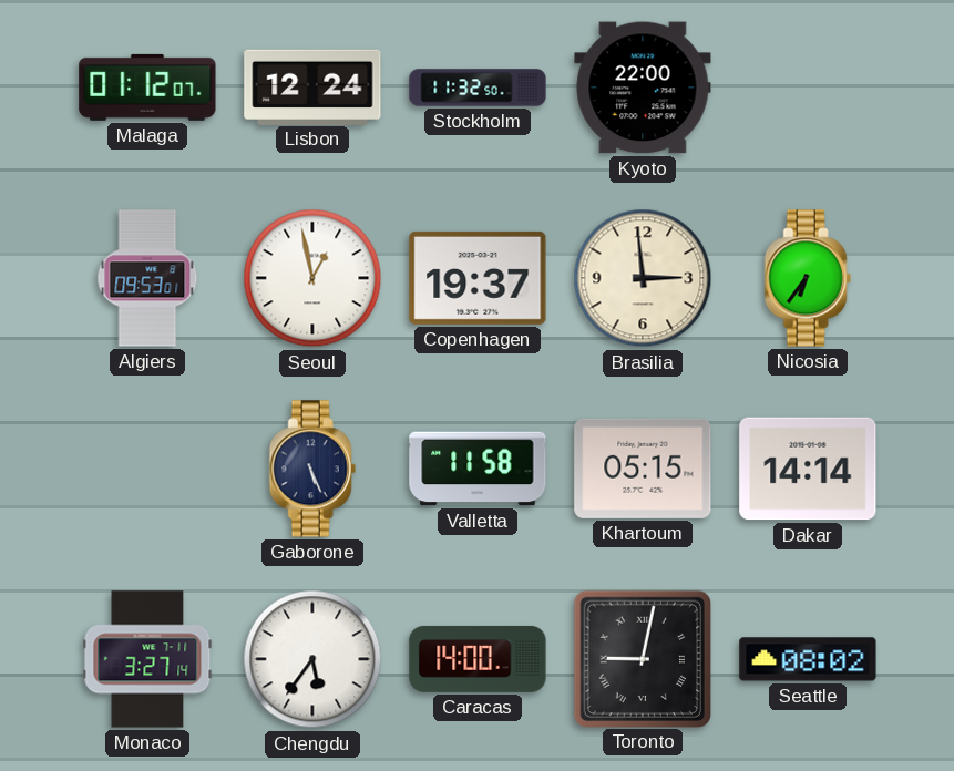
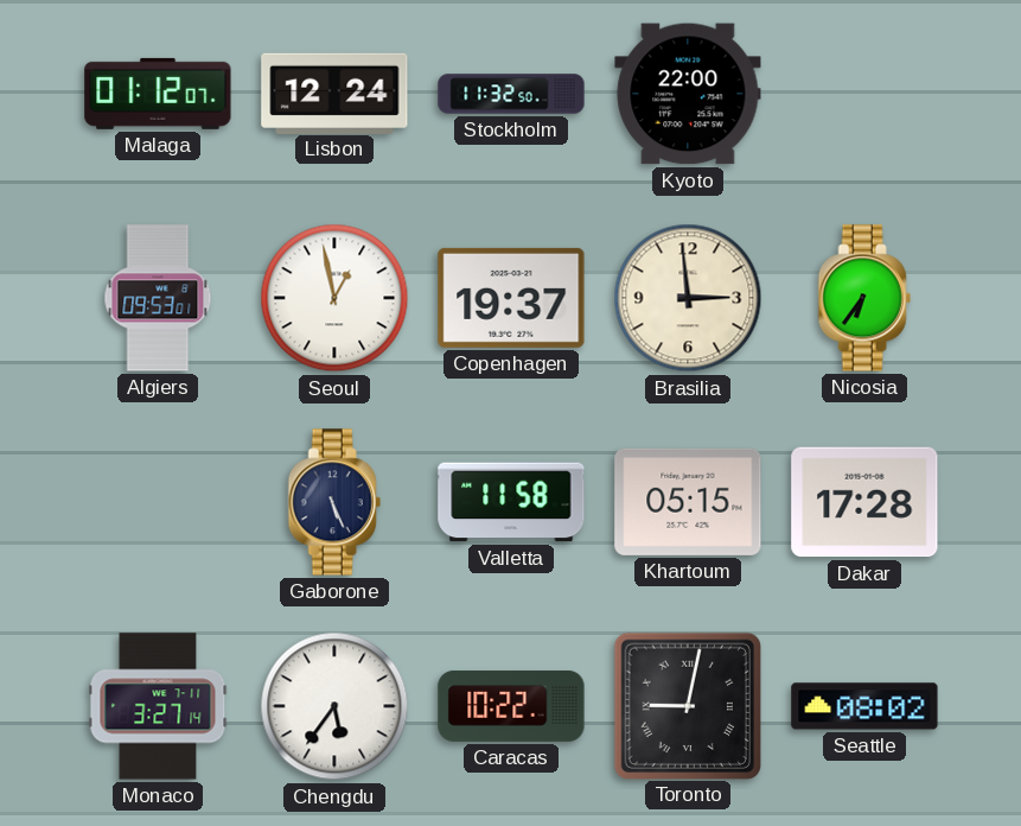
Dakar: 14:14 -> 17:28 (864, 502)
Caracas: 14:00 -> 10:22 (511, 706)
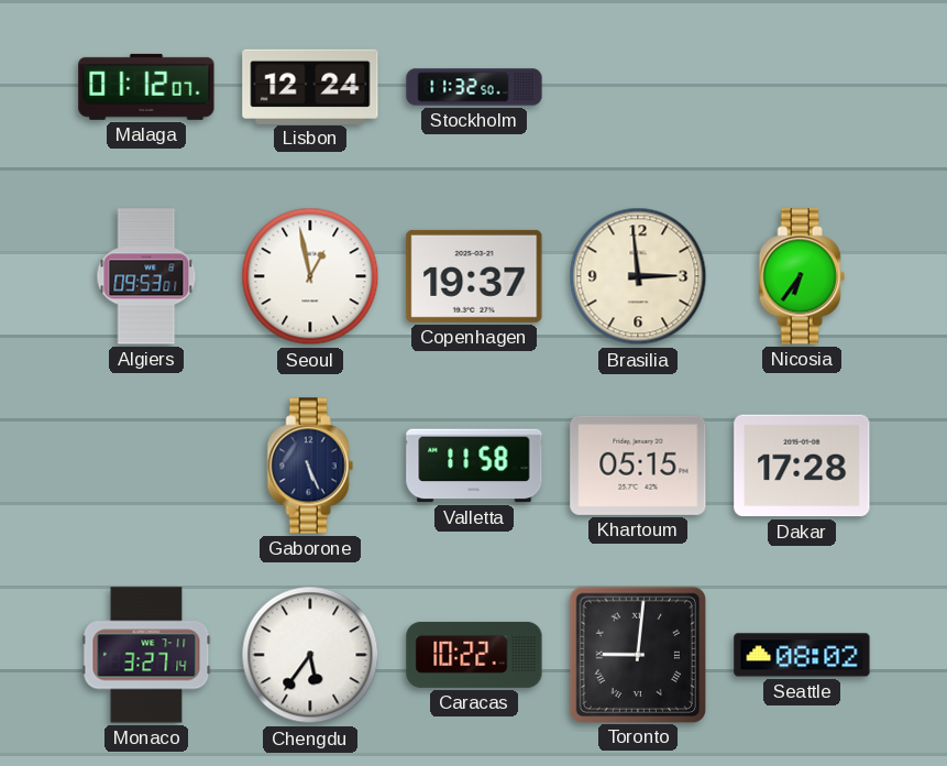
Kyoto: 22:00 -> none (688, 94)
Toronto: 9:02 -> 9:01 (637, 654)
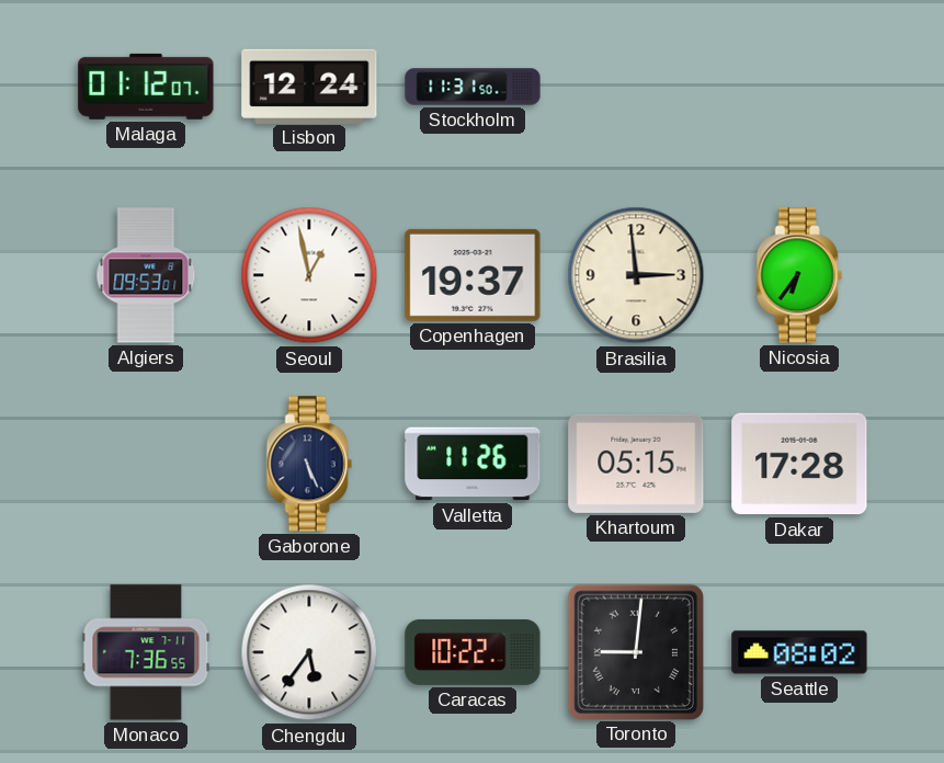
Stockholm: 11:32 -> 11:31 (473, 87)
Valletta: 11:58 -> 11:26 (473, 464)
Monaco: 3:27 -> 7:36 (146, 652)
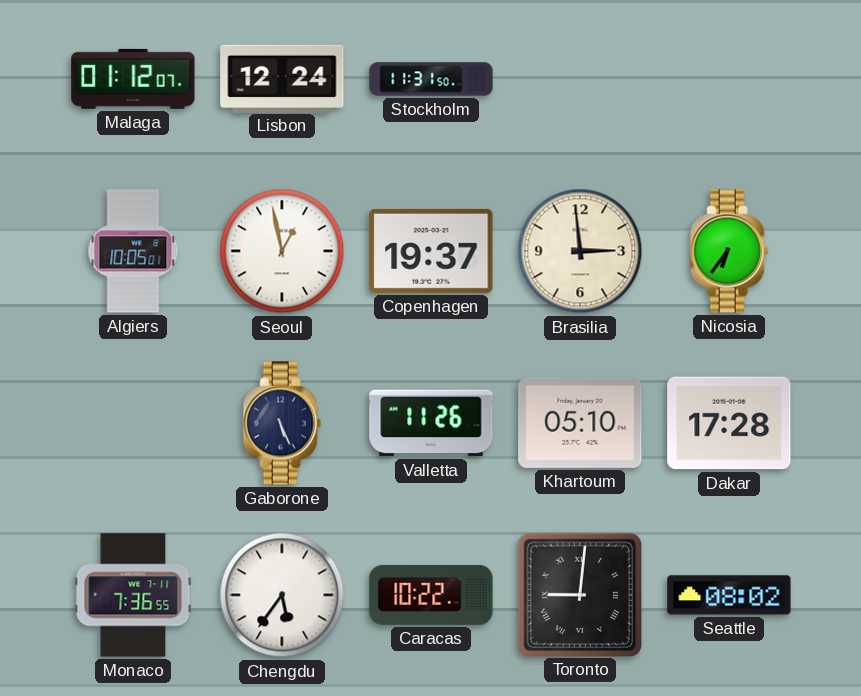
Algiers: 09:53 -> 10:05 (133, 251)
Khartoum: 05:15 -> 05:10 (580, 423)
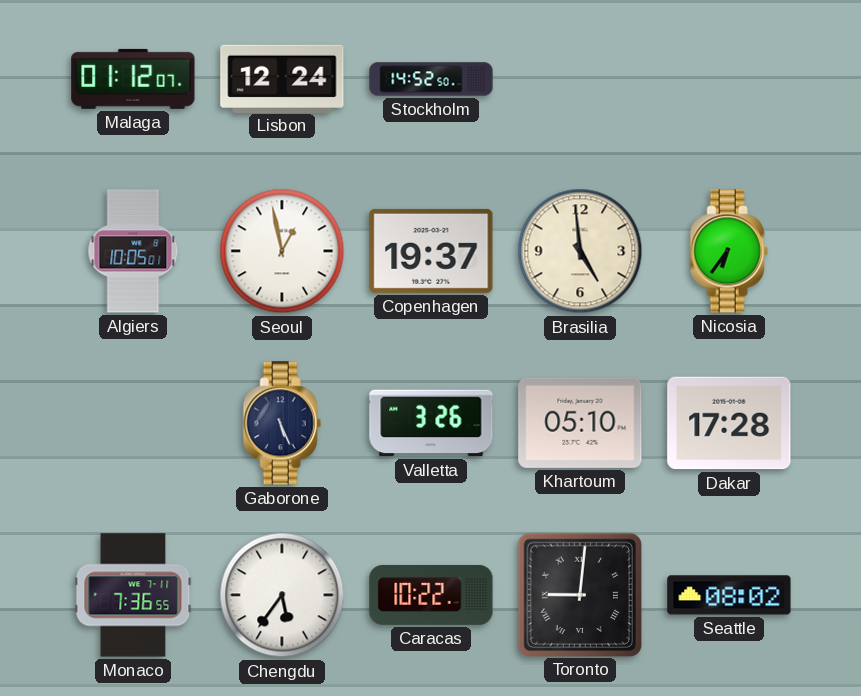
Stockholm: 11:31 -> 14:52 (431, 79)
Brasilia: 2:59 -> 4:59 (580, 251)
Valletta: 11:26 -> 3:26 (431, 423)
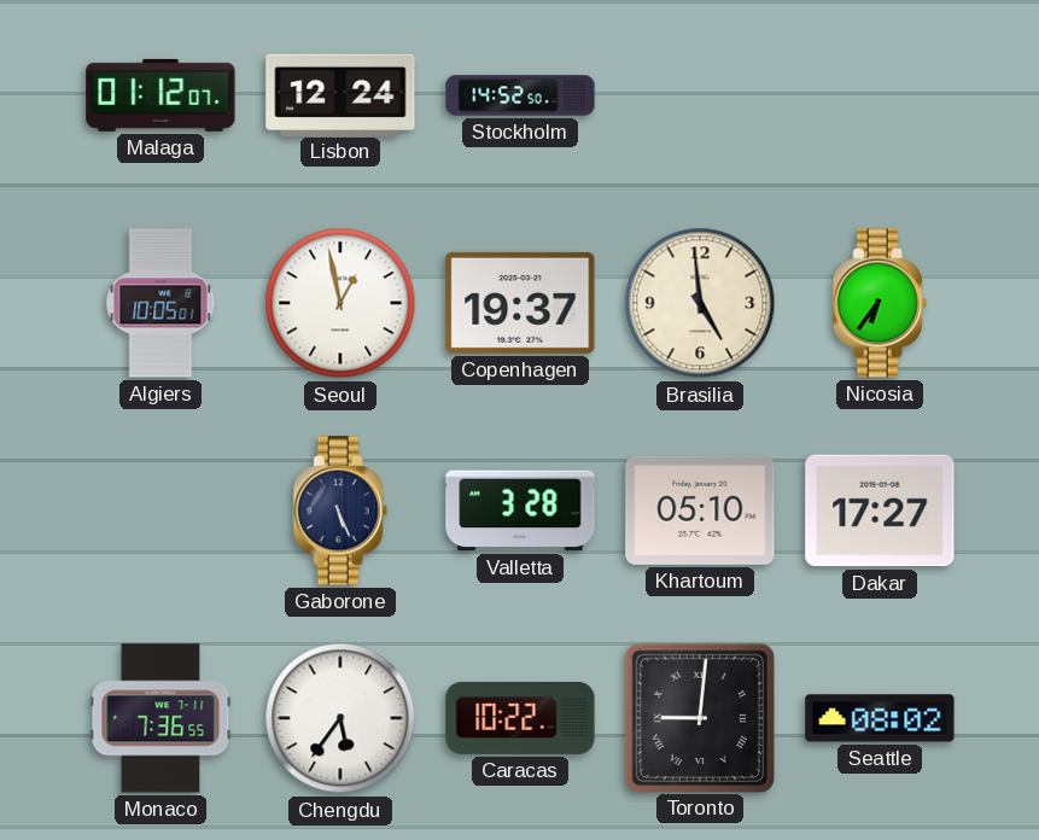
Valletta: 3:26 -> 3:28 (520, 511)
Dakar: 17:28 -> 17:27 (880, 511)
